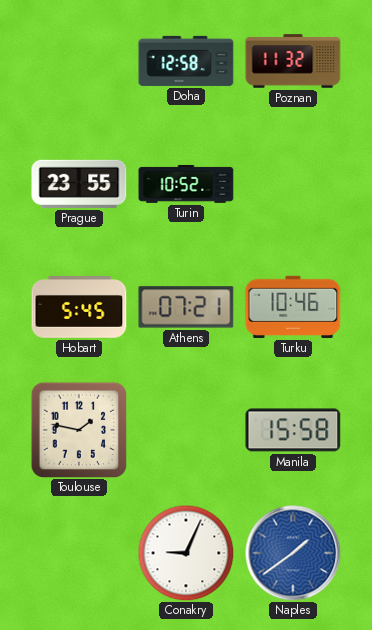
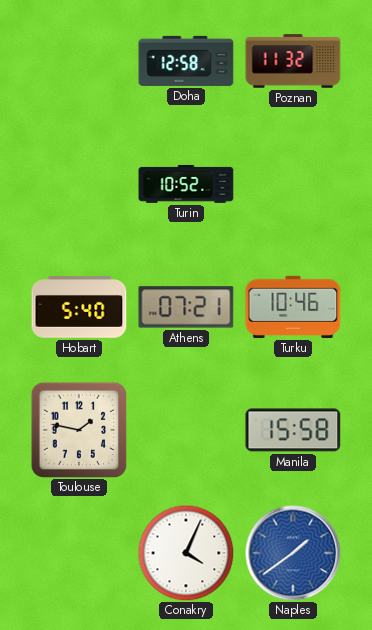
Prague: 23:55 -> none (79, 184)
Hobart: 5:45 -> 5:40 (79, 307)
Conakry: 9:04 -> 4:04 (186, 553)
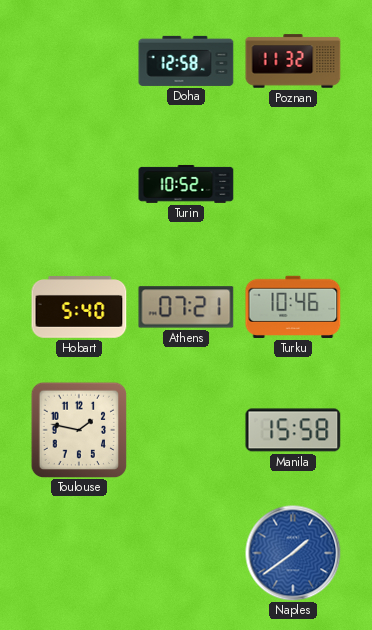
Conakry: 4:04 -> none (186, 553)
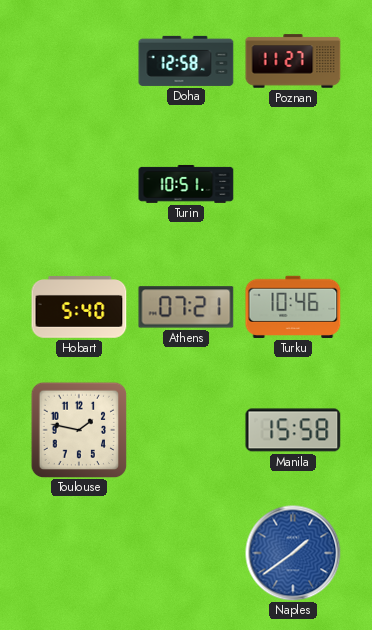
Poznan: 11:32 -> 11:27 (293, 61)
Turin: 10:52 -> 10:51 (186, 184)
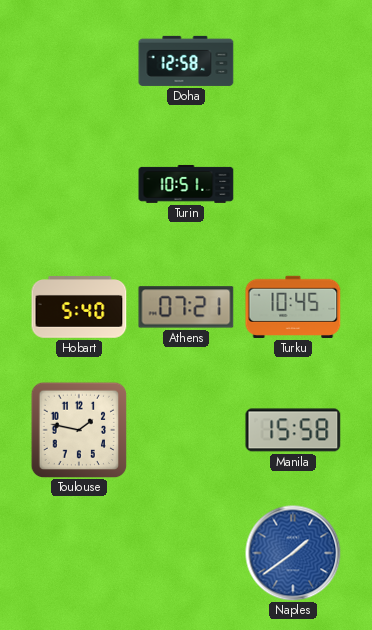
Poznan: 11:27 -> none (293, 61)
Turku: 10:46 -> 10:45 (293, 307)
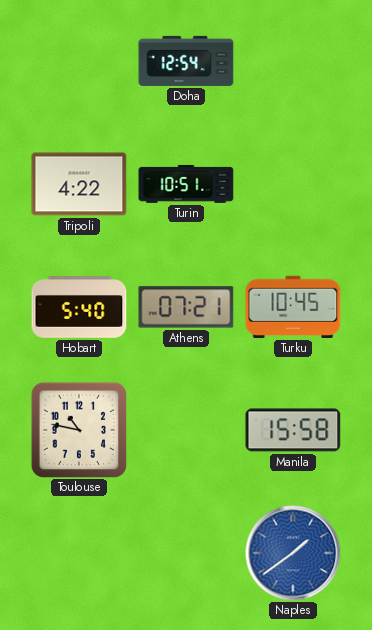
Doha: 12:58 -> 12:54 (186, 61)
Tripoli: none -> 4:22 (79, 184)
Toulouse: 1:47 -> 10:47 (79, 430)
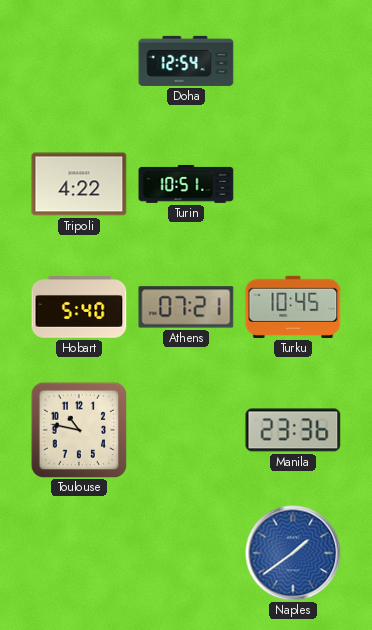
Manila: 15:58 -> 23:36 (293, 430)
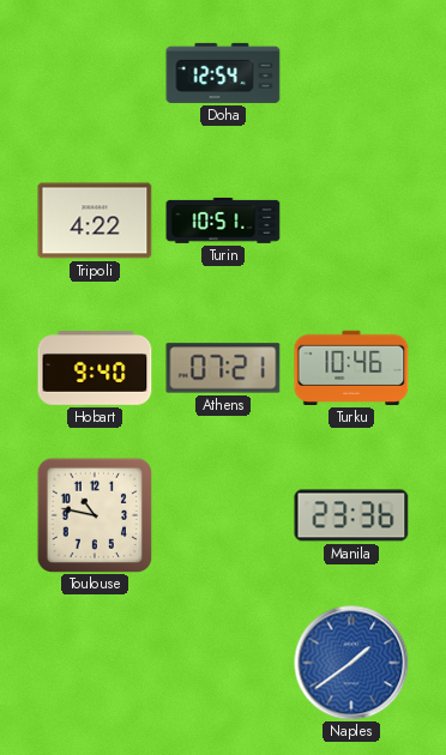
Hobart: 5:40 -> 9:40 (95, 368)
Turku: 10:45 -> 10:46 (351, 368)
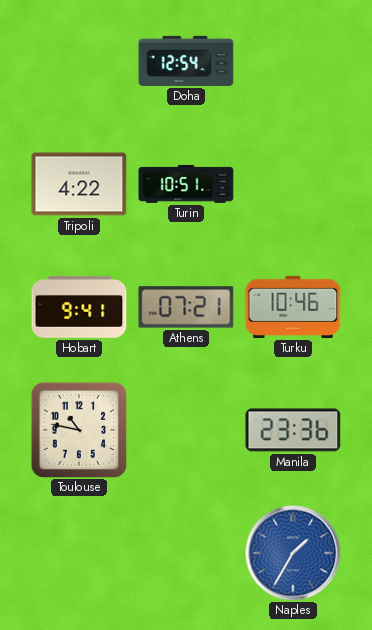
Hobart: 9:40 -> 9:41 (79, 307)
Naples: 1:39 -> 1:35 (293, 553)
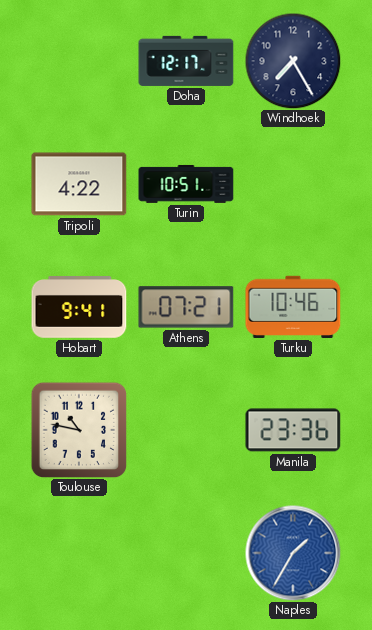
Doha: 12:54 -> 12:17 (186, 61)
Windhoek: none -> 7:25 (293, 61)
